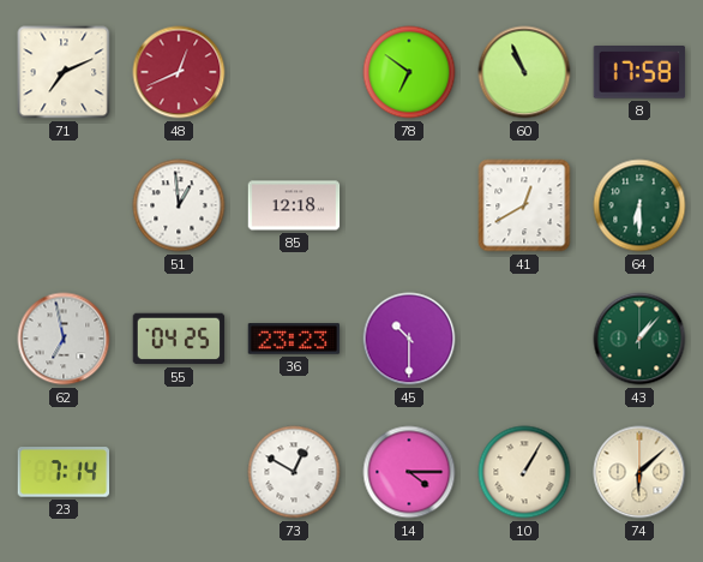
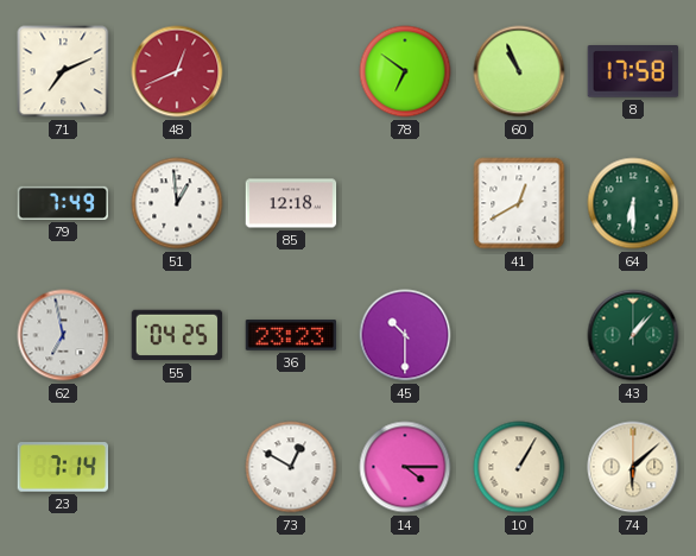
79: none -> 7:49 (63, 203)
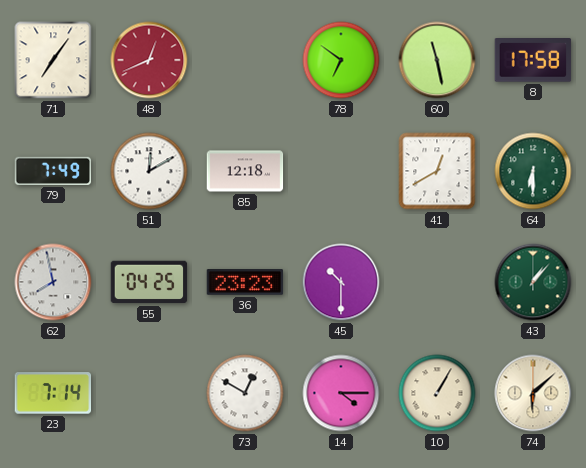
71: 7:11 -> 7:06 (53, 60)
60: 10:56 -> 11:28 (437, 60)
51: 12:59 -> 12:10 (149, 171)
62: 6:58 -> 7:58 (53, 282)
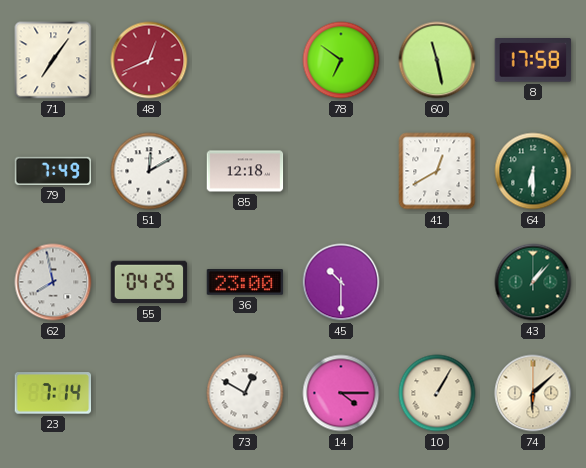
36: 23:23 -> 23:00 (245, 282)
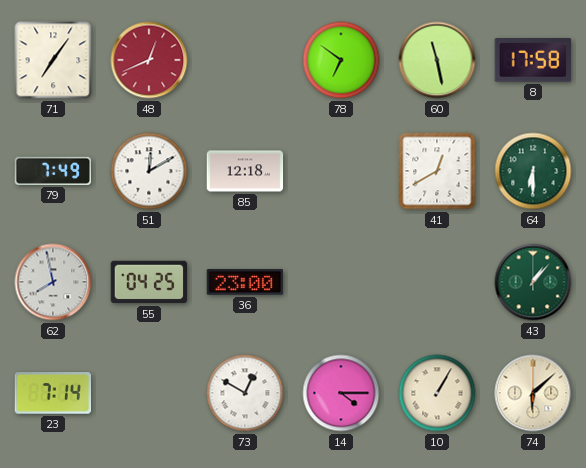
45: 10:30 -> none (341, 282)
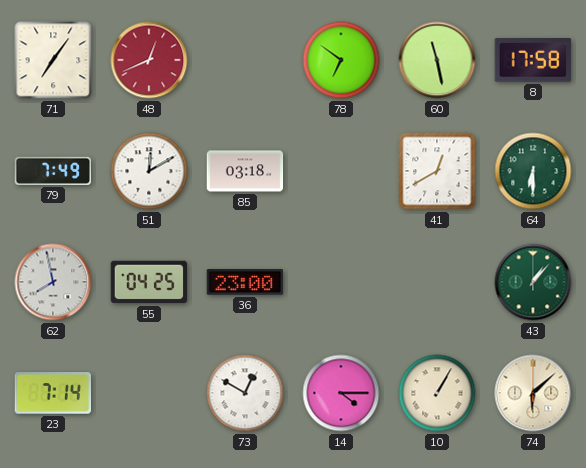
85: 12:18 -> 03:18 (245, 171)
